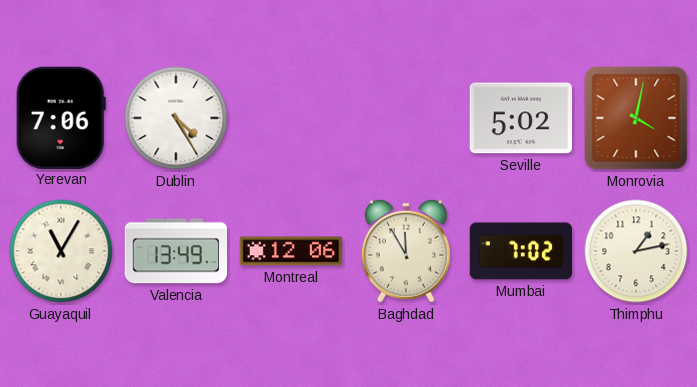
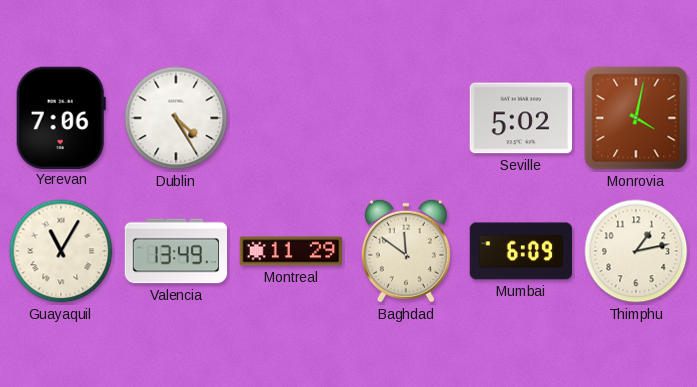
Montreal: 12:06 -> 11:29 (291, 251)
Baghdad: 11:55 -> 11:51 (406, 251)
Mumbai: 7:02 -> 6:09 (521, 251)
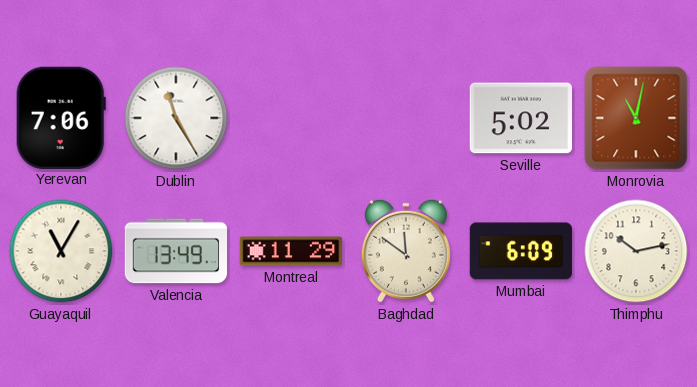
Dublin: 4:25 -> 11:25 (176, 118)
Monrovia: 4:02 -> 11:02 (636, 118)
Thimphu: 1:13 -> 10:13 (636, 251)
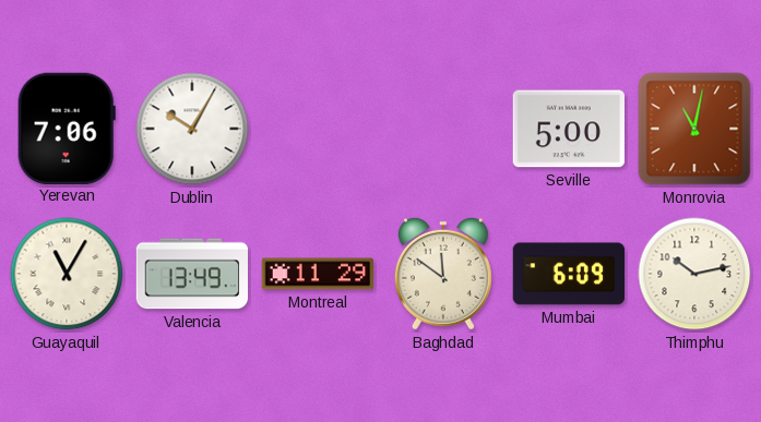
Dublin: 11:25 -> 10:05 (192, 129)
Seville: 5:02 -> 5:00 (568, 129)
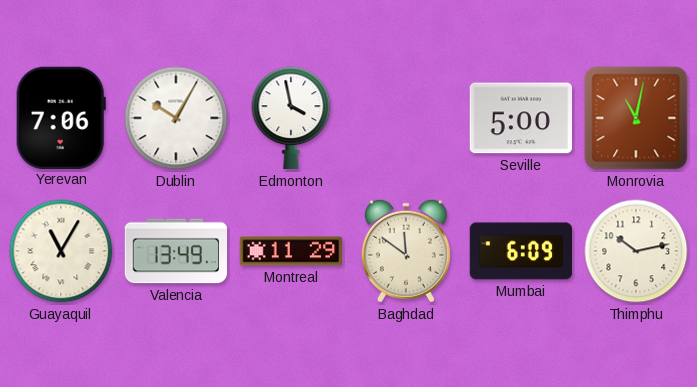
Edmonton: none -> 3:58 (291, 118)
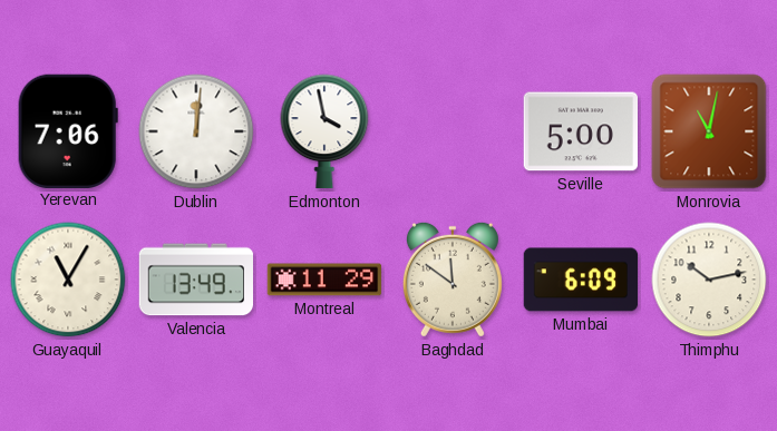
Dublin: 10:05 -> 12:01 (196, 131)
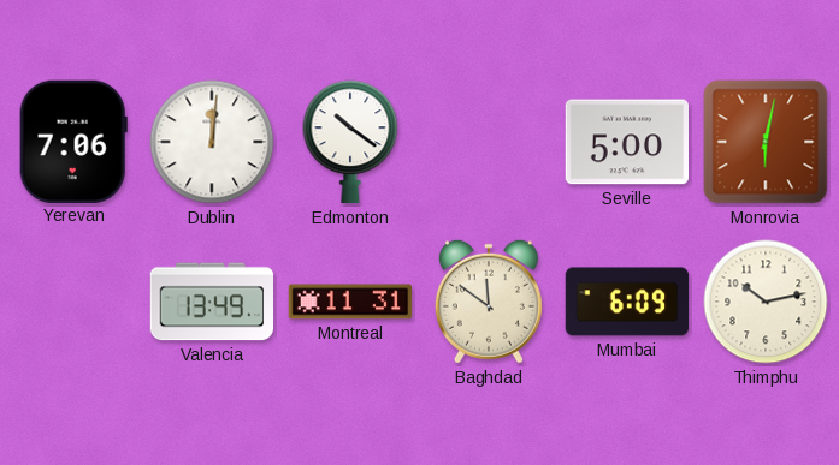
Edmonton: 3:58 -> 10:21 (350, 142)
Monrovia: 11:02 -> 6:02 (766, 142)
Guayaquil: 11:05 -> none (68, 280)
Montreal: 11:29 -> 11:31 (350, 302)
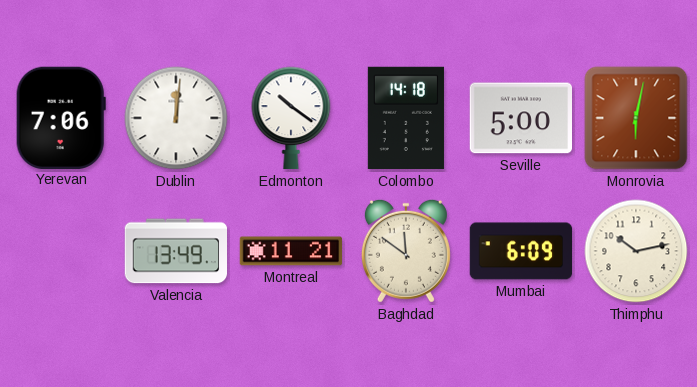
Colombo: none -> 14:18 (406, 118)
Montreal: 11:31 -> 11:21 (291, 251)
